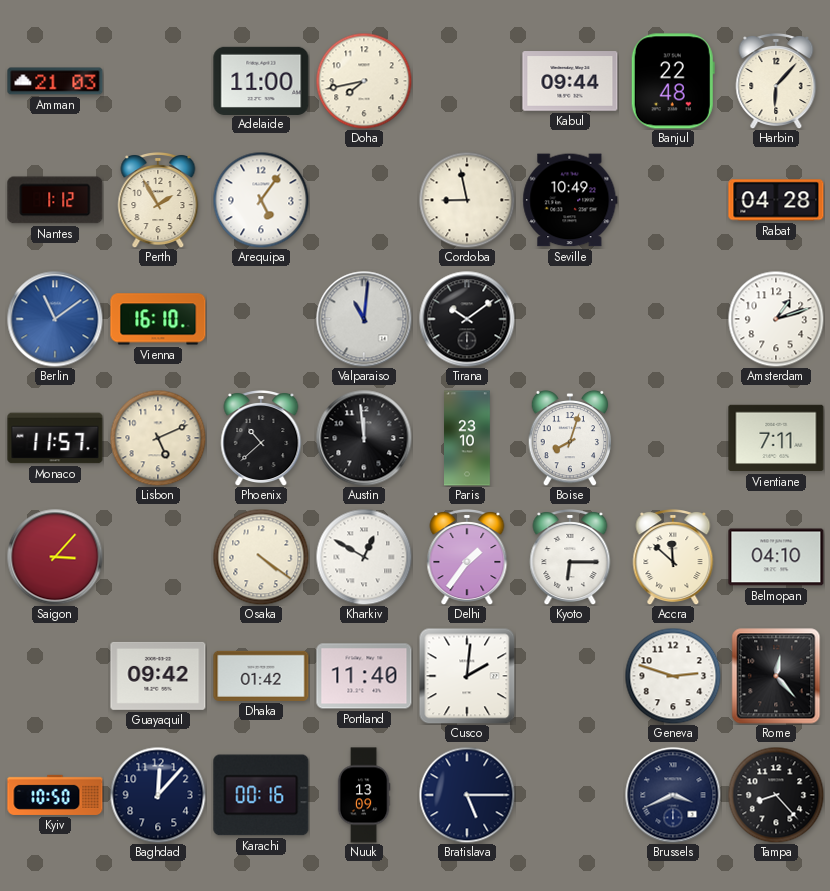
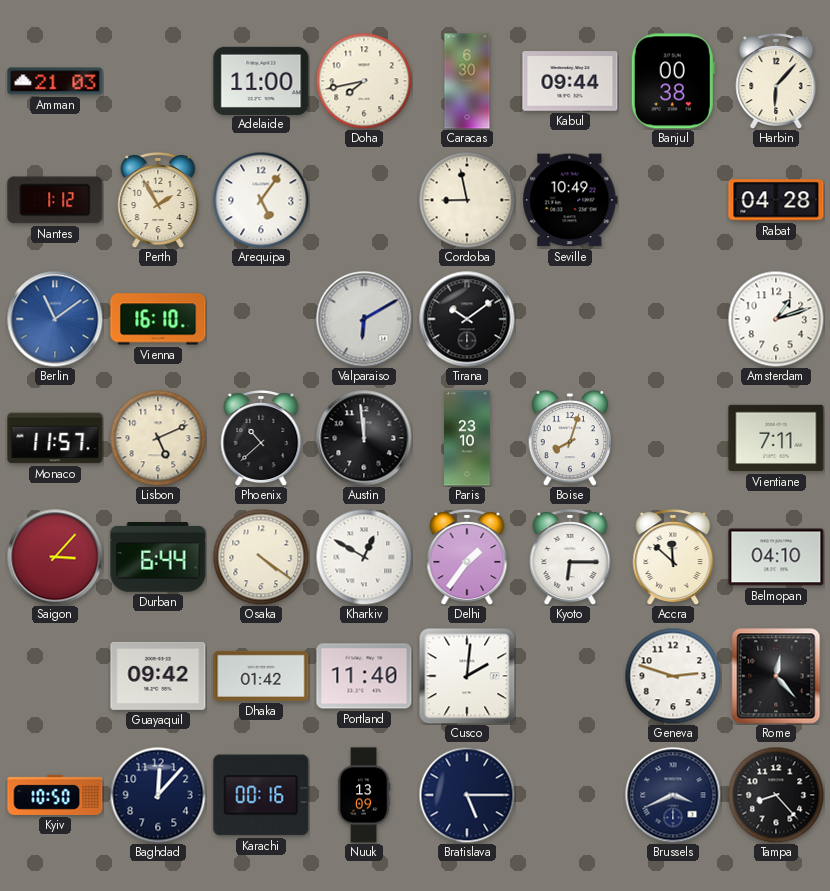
Caracas: none -> 6:30 (467, 81)
Banjul: 22:48 -> 00:38 (673, 81)
Valparaiso: 11:01 -> 6:10 (364, 319)
Durban: none -> 6:44 (158, 557)
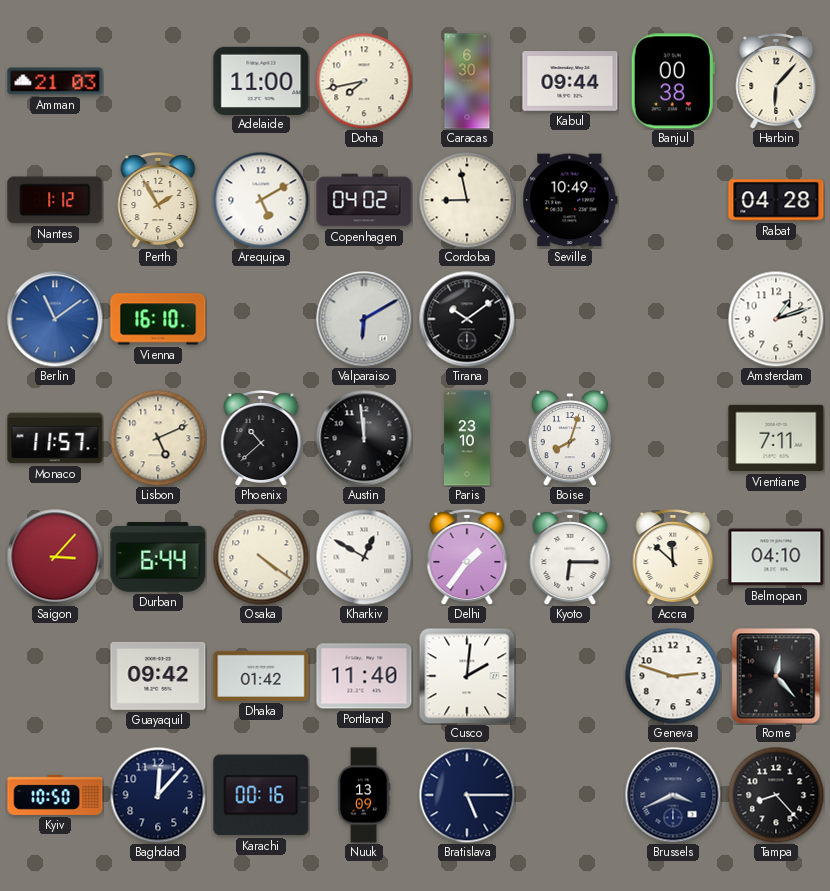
Arequipa: 5:06 -> 5:10 (261, 200)
Copenhagen: none -> 04:02 (364, 200)
